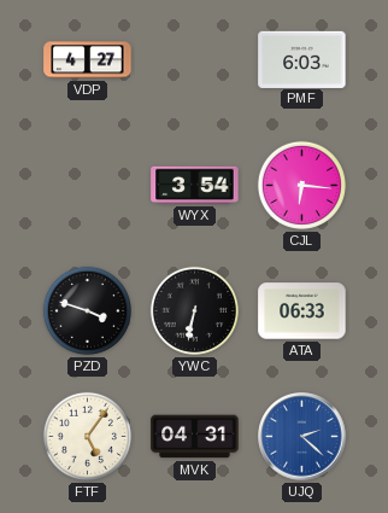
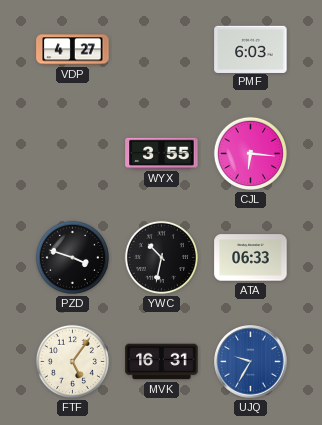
WYX: 3:54 -> 3:55 (162, 153)
YWC: 6:32 -> 10:32 (161, 257)
MVK: 04:31 -> 16:31 (162, 362)
UJQ: 2:22 -> 9:35 (251, 362)
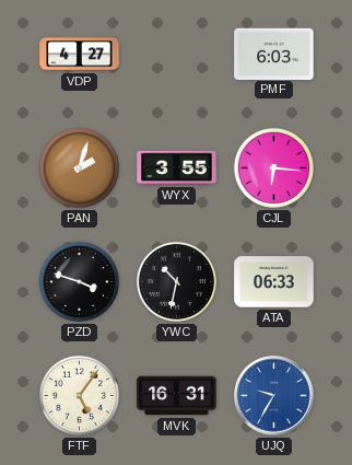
PAN: none -> 2:03 (79, 167)
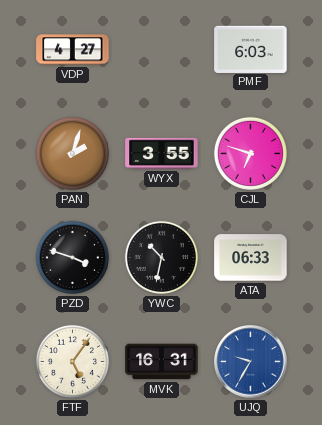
CJL: 6:16 -> 6:48 (250, 153)
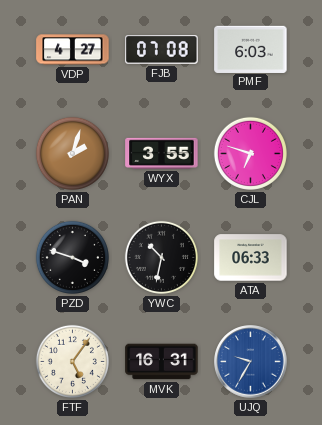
FJB: none -> 07:08 (162, 50)
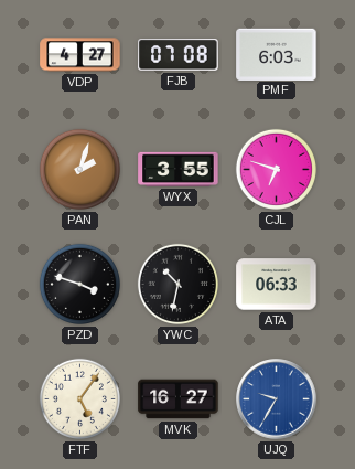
MVK: 16:31 -> 16:27 (179, 399)
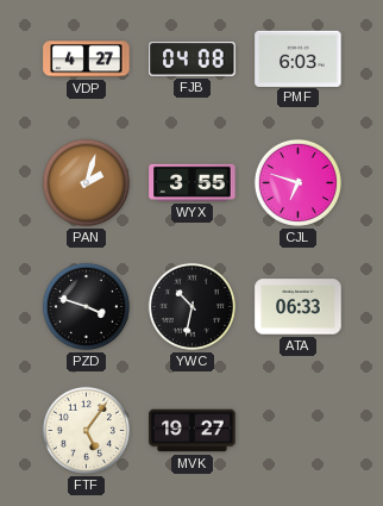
FJB: 07:08 -> 04:08 (193, 60)
MVK: 16:27 -> 19:27 (193, 431)
UJQ: 9:35 -> none (277, 399)
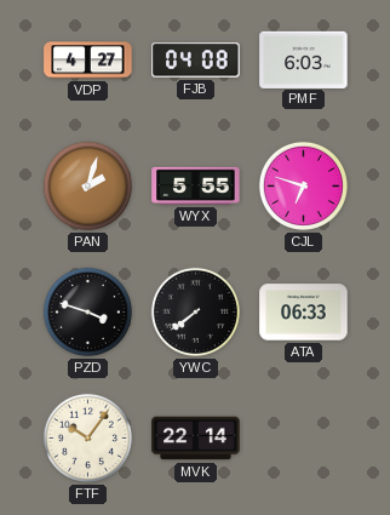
WYX: 3:55 -> 5:55 (196, 185)
YWC: 10:32 -> 7:39 (195, 311)
FTF: 5:06 -> 10:06 (87, 437)
MVK: 19:27 -> 22:14 (196, 439)
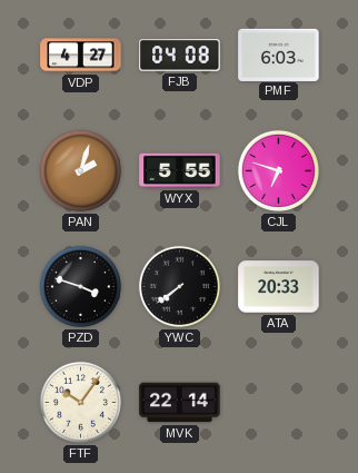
ATA: 06:33 -> 20:33 (279, 287)
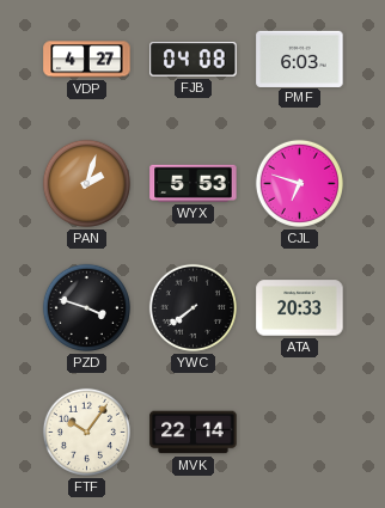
WYX: 5:55 -> 5:53 (194, 183)
